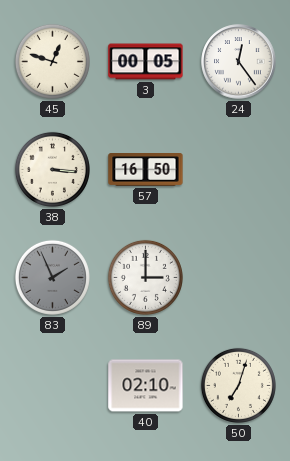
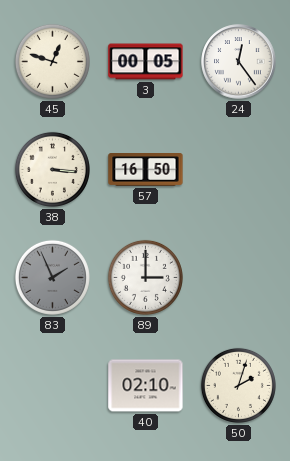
50: 7:03 -> 2:03 (238, 385)
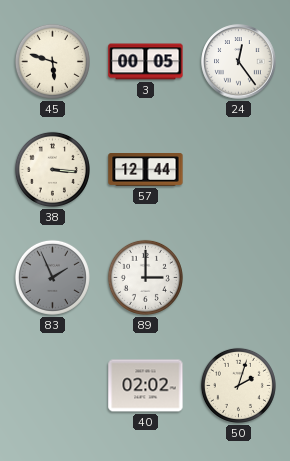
45: 12:48 -> 5:48 (52, 61)
57: 16:50 -> 12:44 (146, 170)
40: 02:10 -> 02:02 (146, 386)
